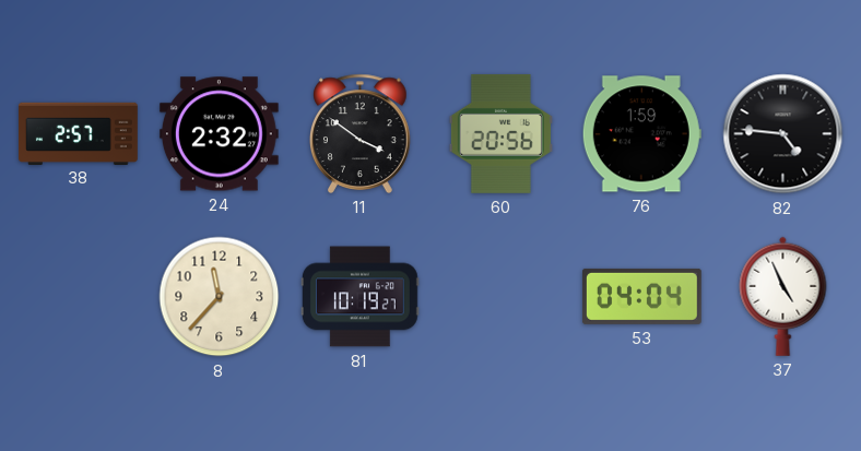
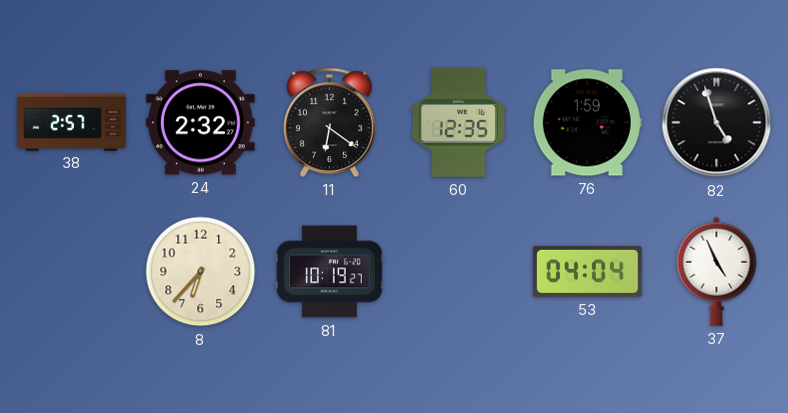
11: 3:51 -> 6:21 (330, 122)
60: 20:56 -> 12:35 (458, 122)
82: 4:46 -> 4:57 (717, 123)
8: 11:37 -> 6:37 (201, 272)
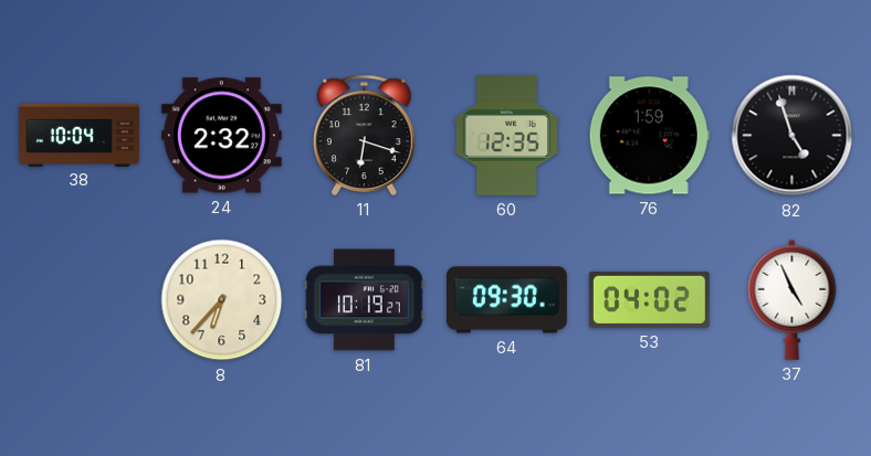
38: 2:57 -> 10:04 (80, 135)
11: 6:21 -> 6:18 (365, 135)
64: none -> 09:30 (507, 300)
53: 04:04 -> 04:02 (649, 299)
